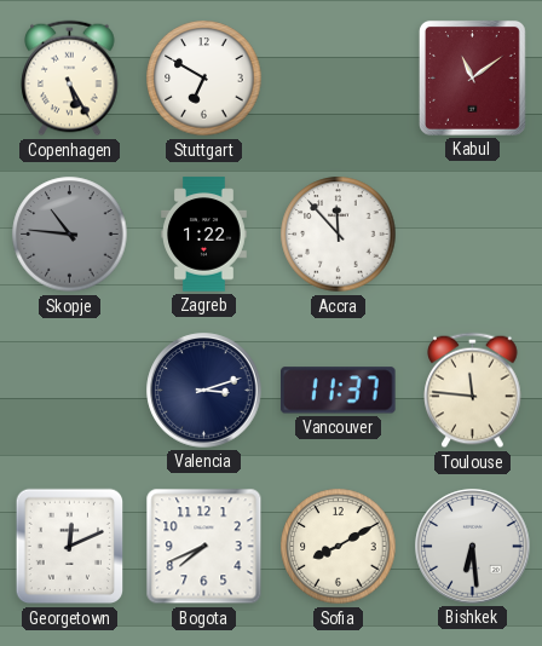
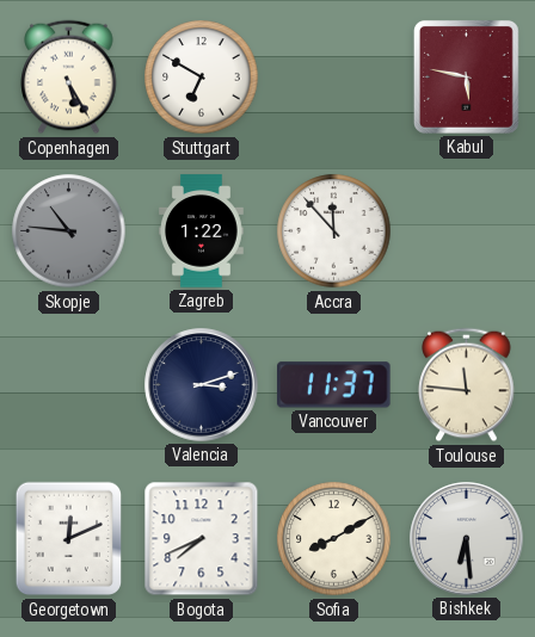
Kabul: 11:09 -> 5:47 (466, 78)
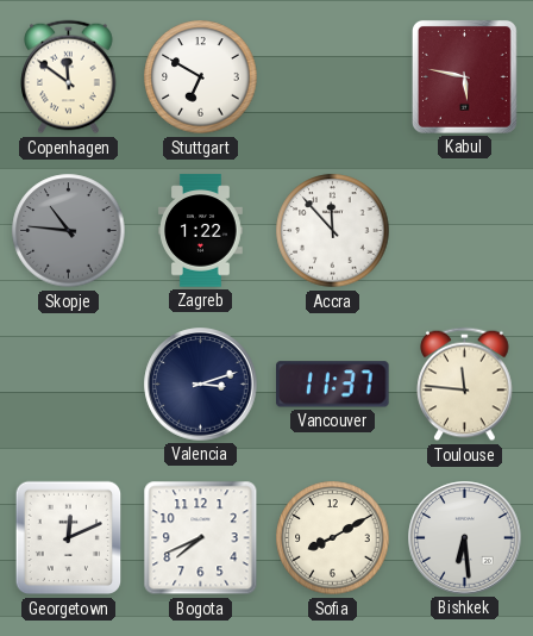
Copenhagen: 5:25 -> 11:51 (69, 77)
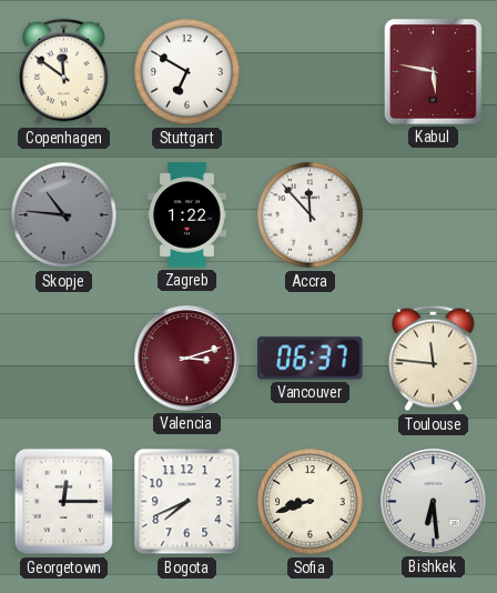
Valencia dial: navy -> burgundy (187, 359)
Vancouver: 11:37 -> 06:37 (311, 359)
Georgetown: 12:11 -> 12:15 (64, 502)
Sofia: 8:10 -> 8:42 (311, 502)
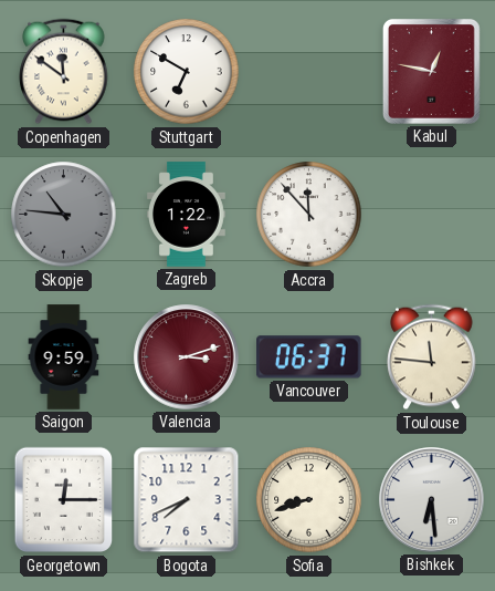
Kabul: 5:47 -> 12:47 (431, 72)
Saigon: none -> 9:59 (64, 357)
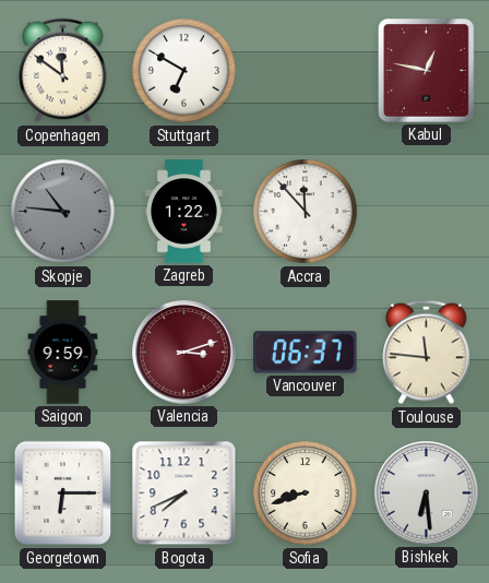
Georgetown: 12:15 -> 6:15 (63, 493)
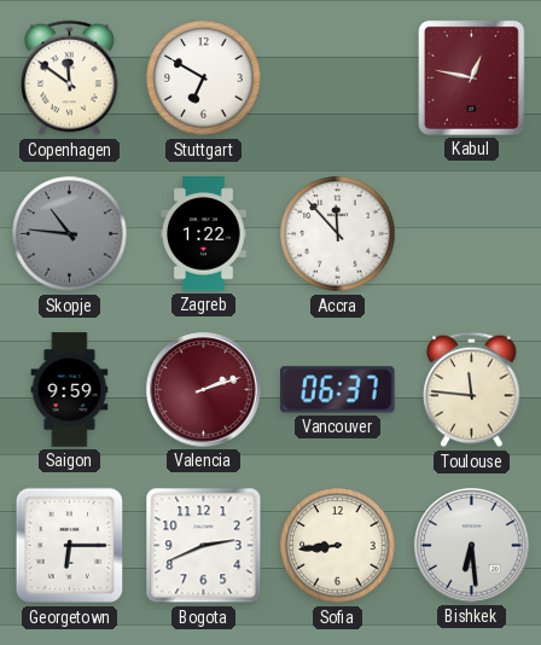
Valencia: 3:12 -> 2:12 (204, 390)
Bogota: 7:41 -> 2:41 (204, 546)
Sofia: 8:42 -> 8:44 (338, 546)
